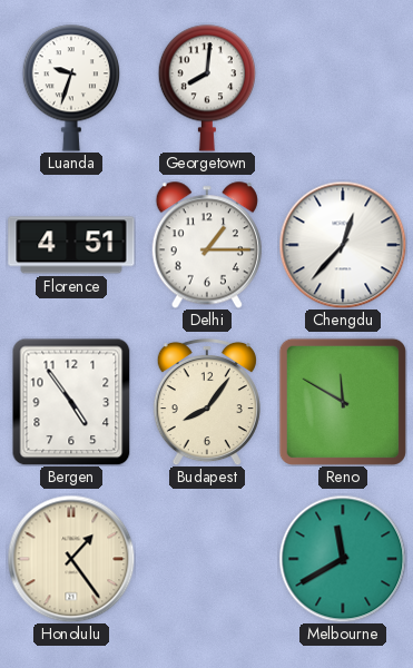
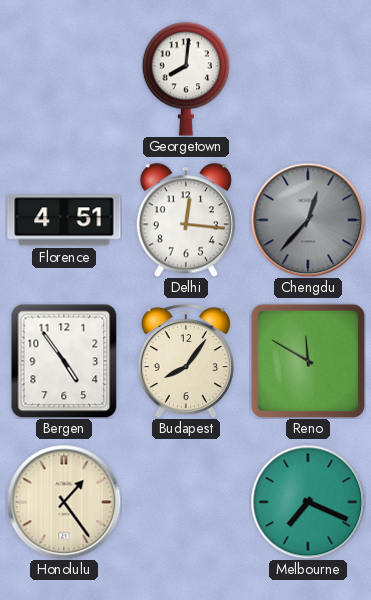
Luanda: 9:33 -> none (70, 88)
Delhi: 1:15 -> 12:16 (186, 220)
Chengdu dial: white -> grey (308, 220)
Melbourne: 11:40 -> 7:19 (308, 502)
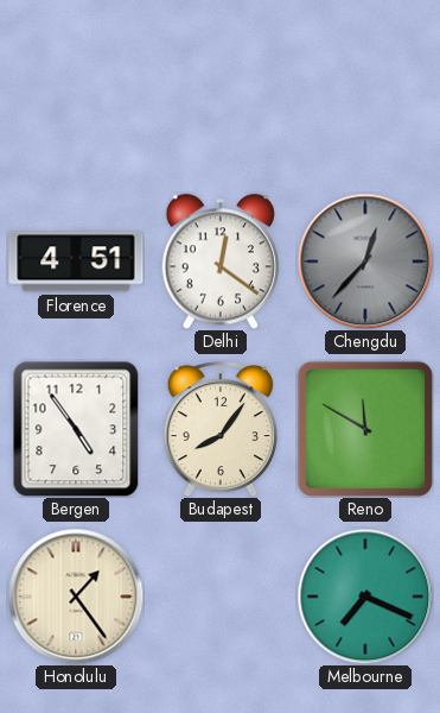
Georgetown: 8:01 -> none (185, 79)
Delhi: 12:16 -> 12:21 (221, 261)
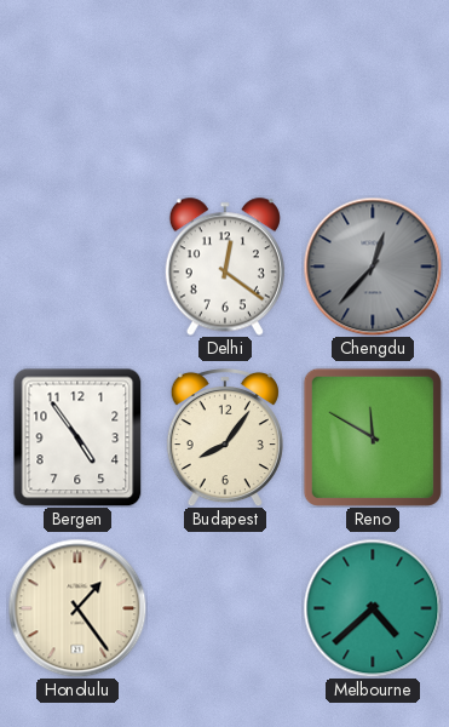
Florence: 4:51 -> none (76, 261)
Melbourne: 7:19 -> 4:38 (373, 608)
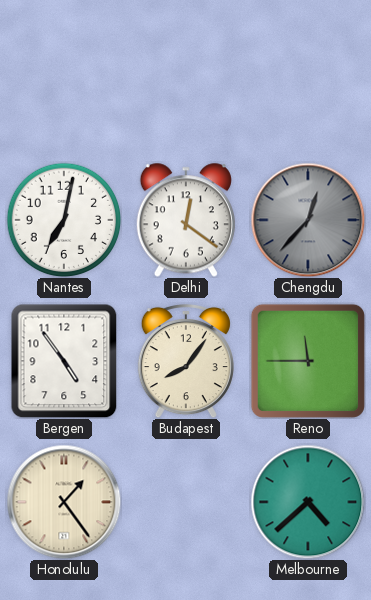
Nantes: none -> 7:02 (64, 220)
Reno: 11:50 -> 11:45 (308, 361)
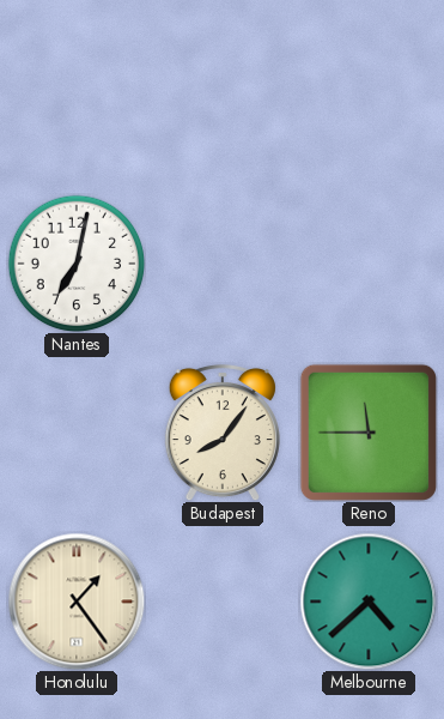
Delhi: 12:21 -> none (186, 220)
Chengdu: 12:37 -> none (308, 220)
Bergen: 4:54 -> none (64, 361)
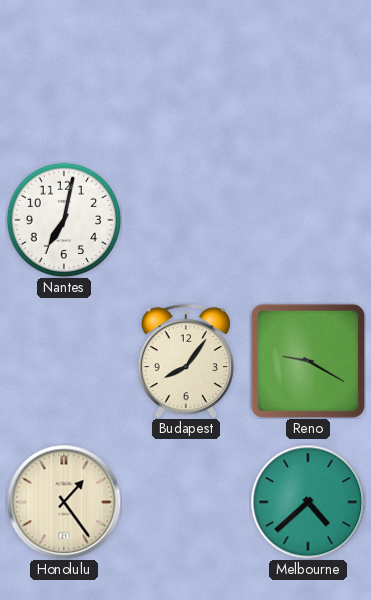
Reno: 11:45 -> 9:20 (308, 361)
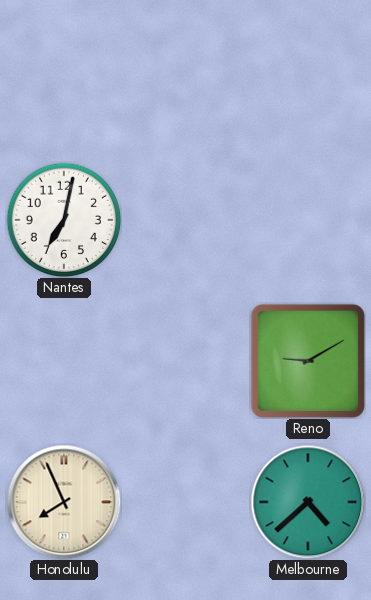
Budapest: 8:06 -> none (186, 361)
Reno: 9:20 -> 9:10 (308, 361)
Honolulu: 1:24 -> 7:56 (64, 502)
